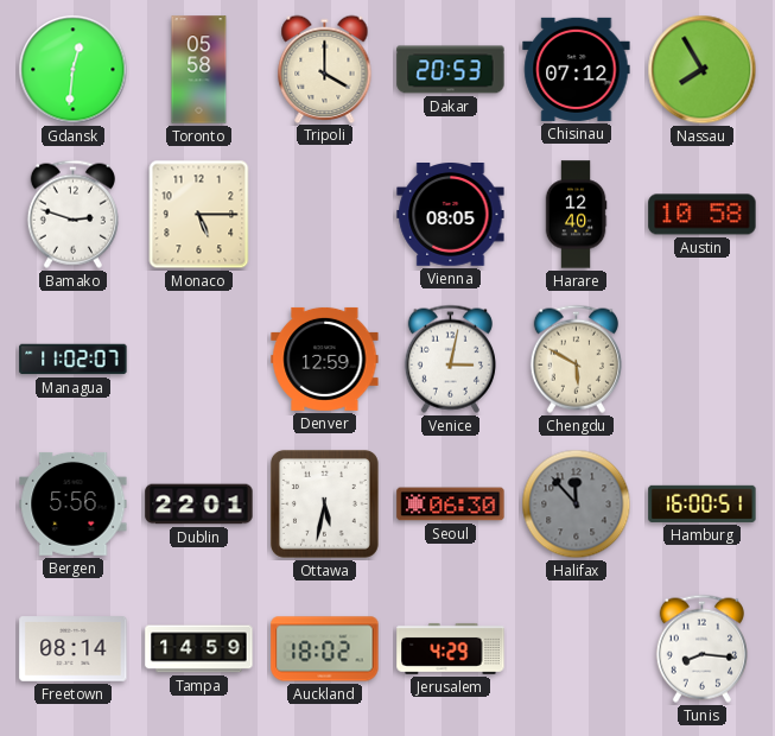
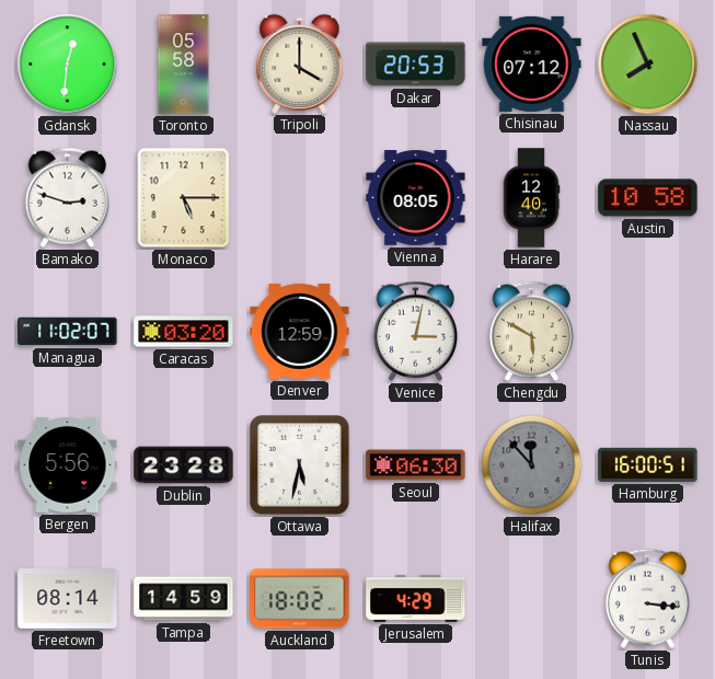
Nassau: 7:55 -> 7:56 (648, 65)
Caracas: none -> 03:20 (184, 332)
Dublin: 22:01 -> 23:28 (184, 465)
Tunis: 8:16 -> 3:16 (647, 598)
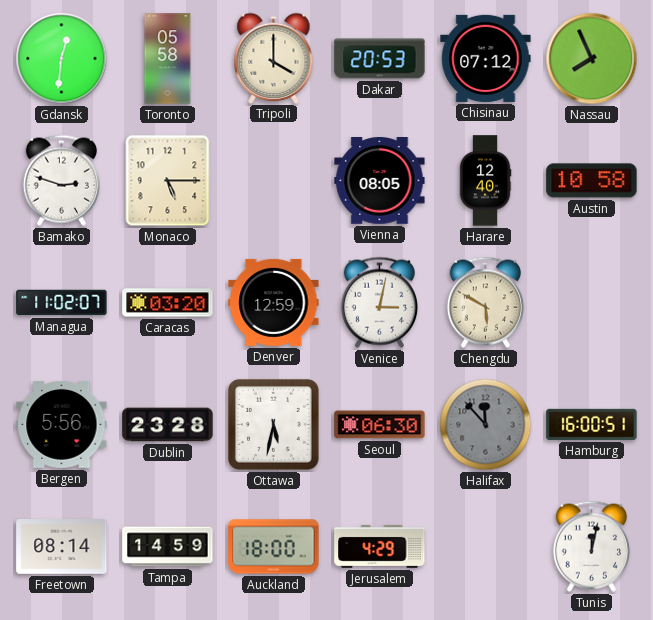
Auckland: 18:02 -> 18:00 (274, 547)
Tunis: 3:16 -> 12:02 (591, 546)
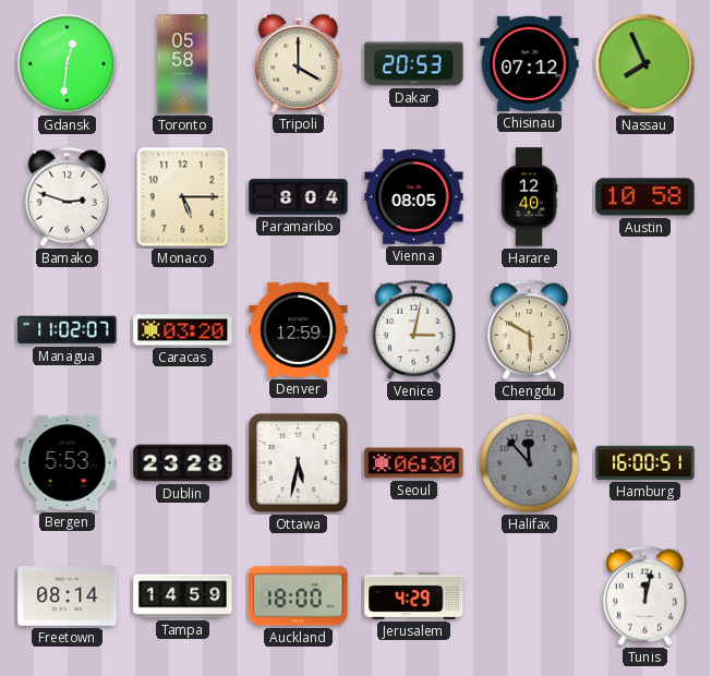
Paramaribo: none -> 8:04 (299, 197)
Bergen: 5:56 -> 5:53 (68, 462)
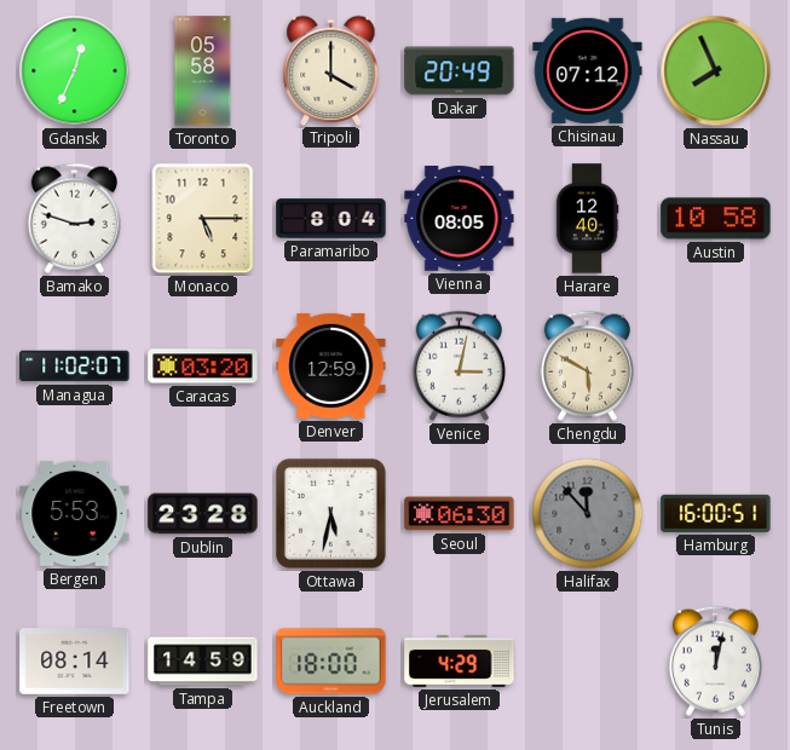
Gdansk: 12:31 -> 12:34 (75, 71)
Dakar: 20:53 -> 20:49 (460, 71)
